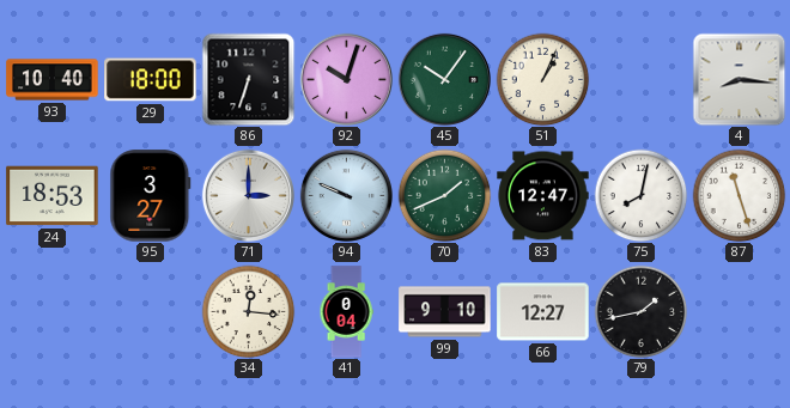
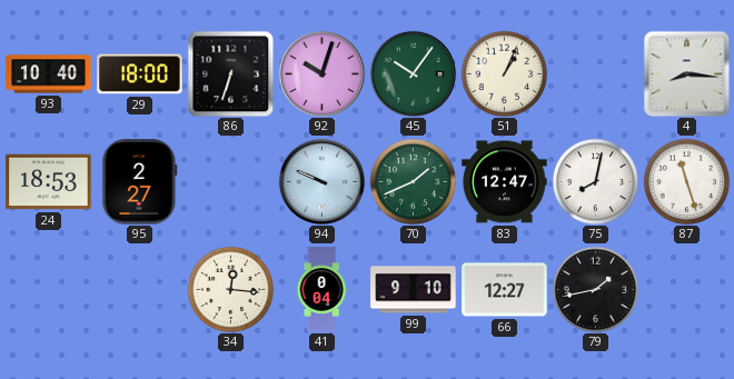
95: 3:27 -> 2:27 (140, 182)
71: 3:00 -> none (248, 195)
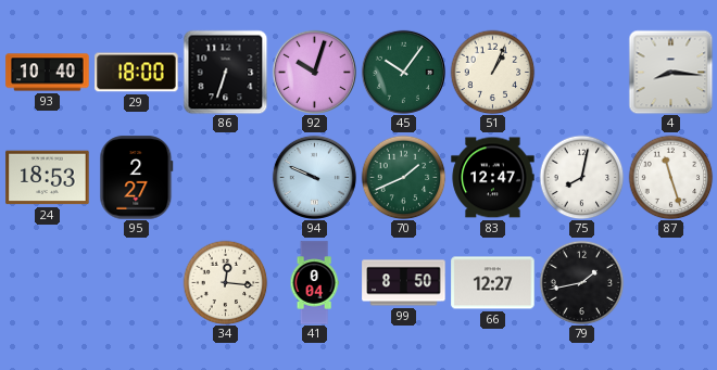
99: 9:10 -> 8:50 (404, 283)
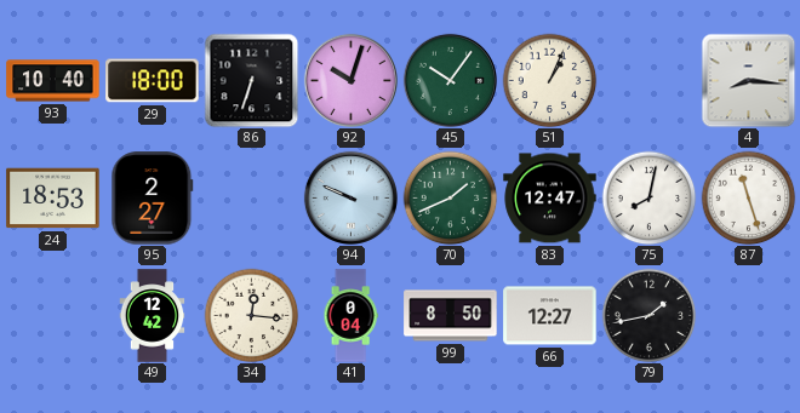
49: none -> 12:42 (153, 316)
